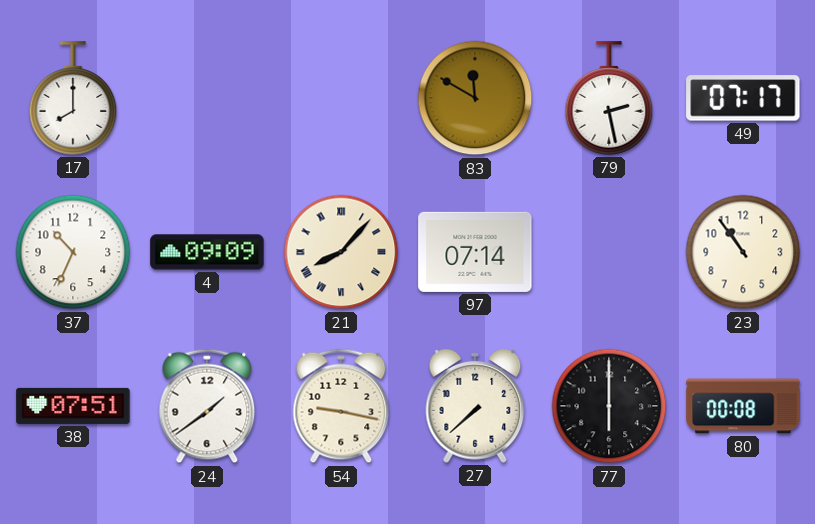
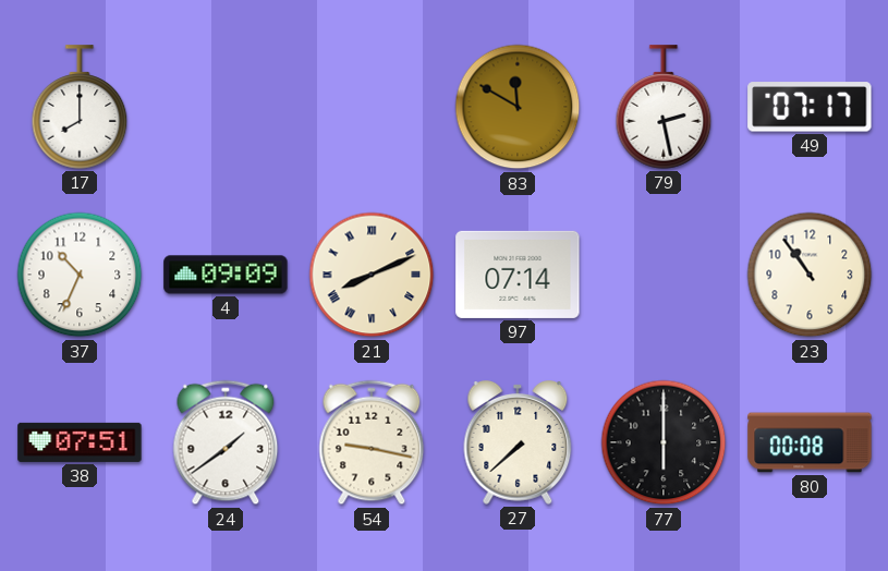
21: 8:07 -> 8:11 (372, 275)
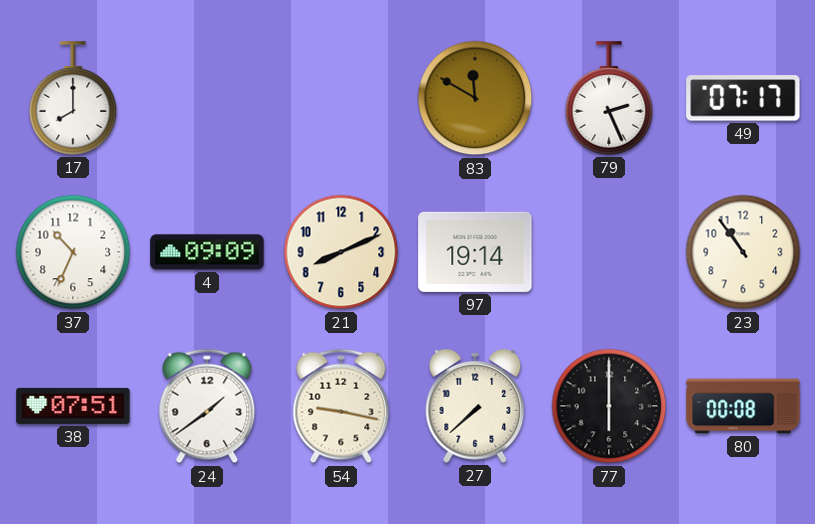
79: 2:28 -> 2:26 (609, 98)
21 numerals: Roman -> Arabic (341, 252)
97: 07:14 -> 19:14 (475, 252)
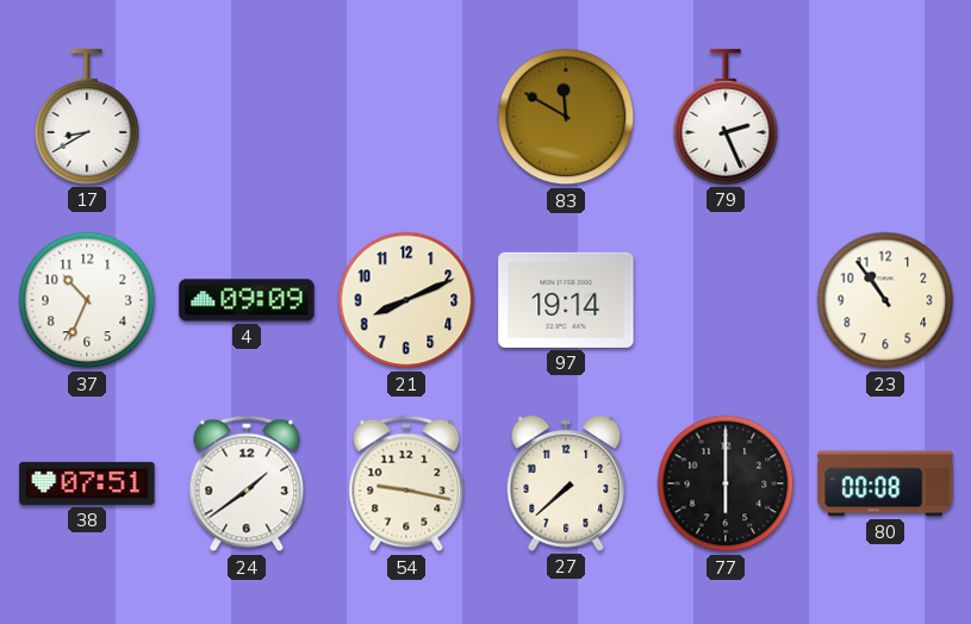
17: 8:00 -> 8:40 (87, 117)
49: 07:17 -> none (743, 98)
